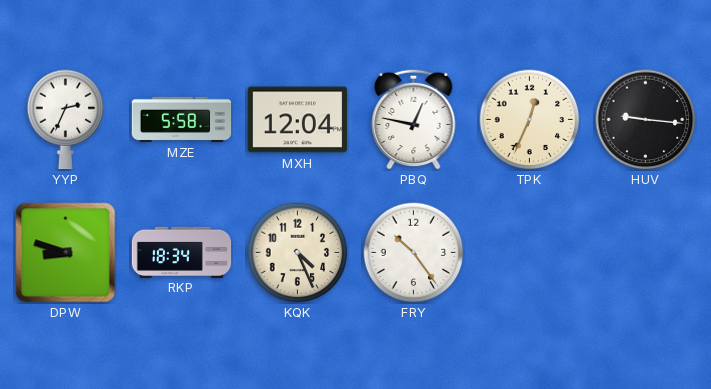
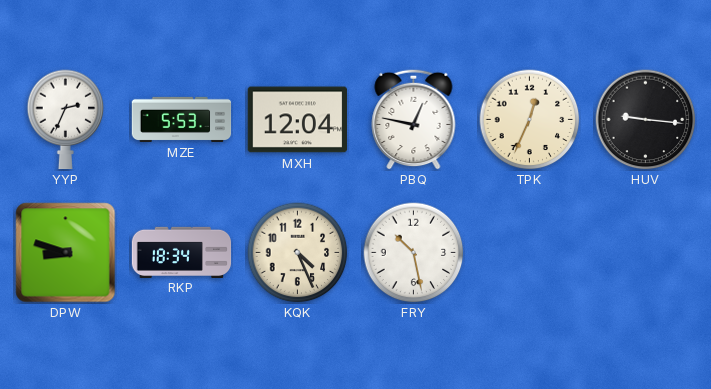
MZE: 5:58 -> 5:53 (182, 119)
FRY: 10:24 -> 10:28 (414, 253)
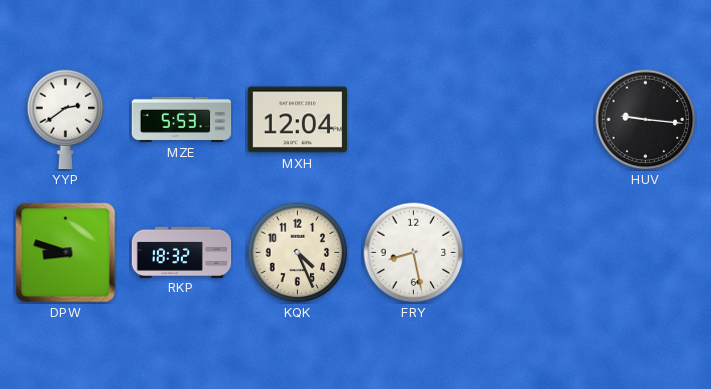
YYP: 2:34 -> 2:39 (66, 120)
PBQ: 12:47 -> none (414, 119)
TPK: 12:34 -> none (530, 120)
RKP: 18:34 -> 18:32 (182, 252)
FRY: 10:28 -> 8:28 (414, 253)
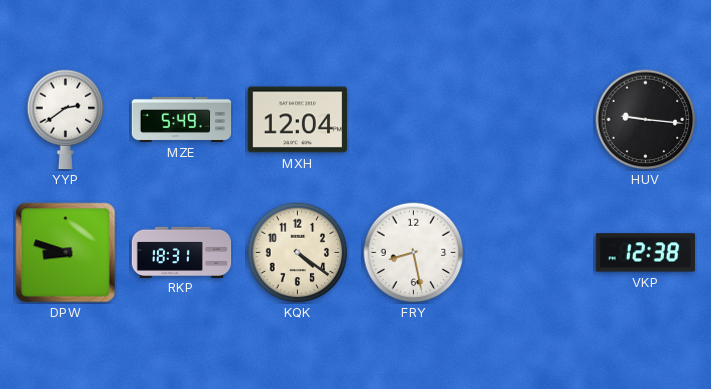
MZE: 5:53 -> 5:49 (182, 119)
RKP: 18:32 -> 18:31 (182, 252)
KQK: 4:26 -> 4:21 (298, 253)
VKP: none -> 12:38 (646, 253)
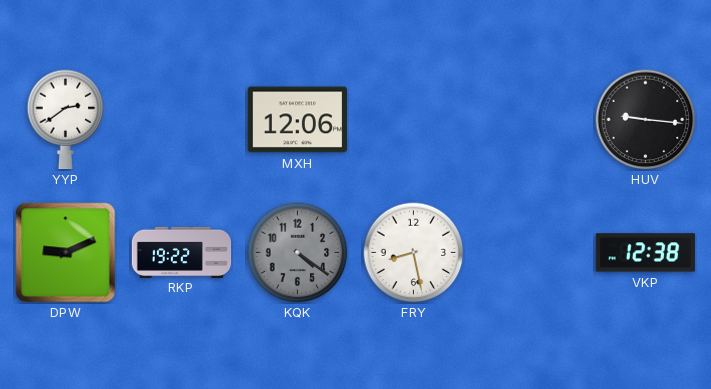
MZE: 5:49 -> none (182, 119)
MXH: 12:04 -> 12:06 (297, 120)
DPW: 8:48 -> 9:11 (66, 253)
RKP: 18:31 -> 19:22 (182, 252)
KQK dial: cream -> grey (298, 253)
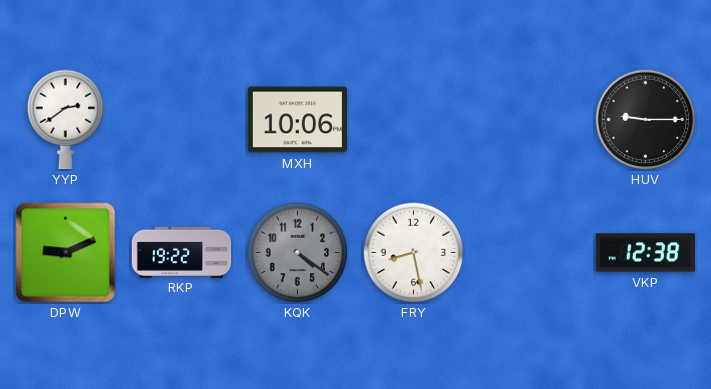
MXH: 12:06 -> 10:06 (297, 120)
HUV: 9:16 -> 9:15 (646, 120)
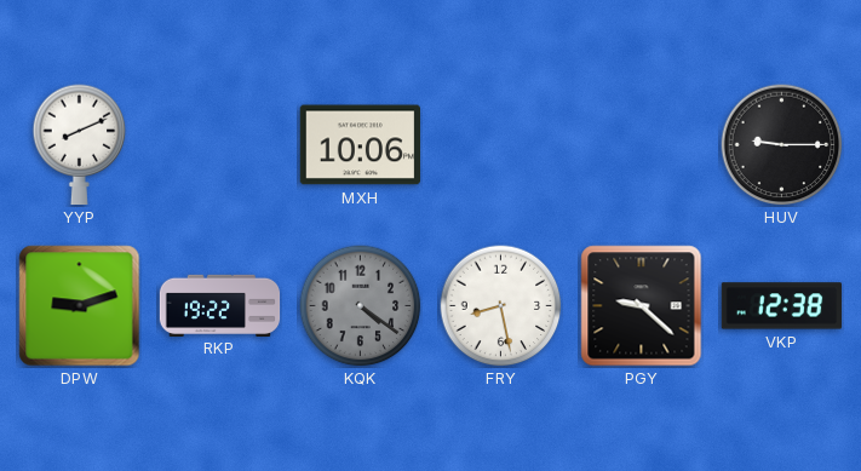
YYP: 2:39 -> 8:11 (80, 145)
DPW: 9:11 -> 9:12 (80, 306)
PGY: none -> 9:22 (642, 306)
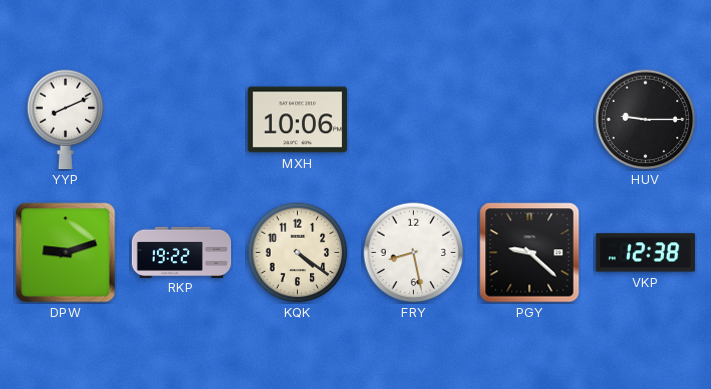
KQK dial: grey -> cream (298, 253)
